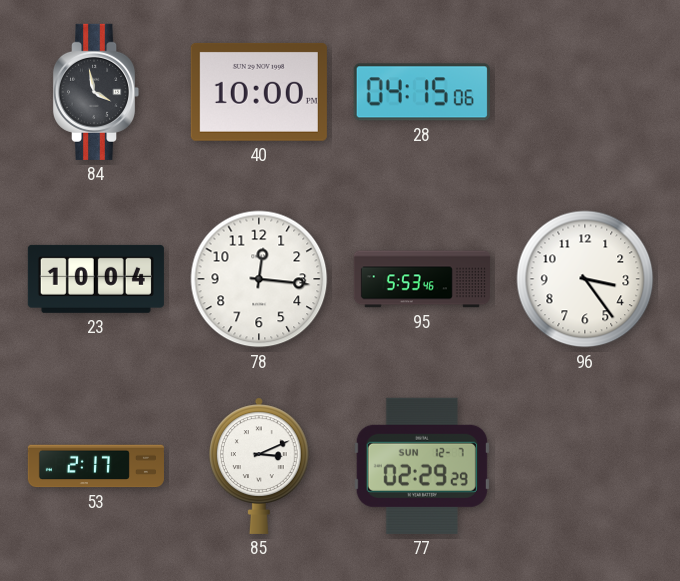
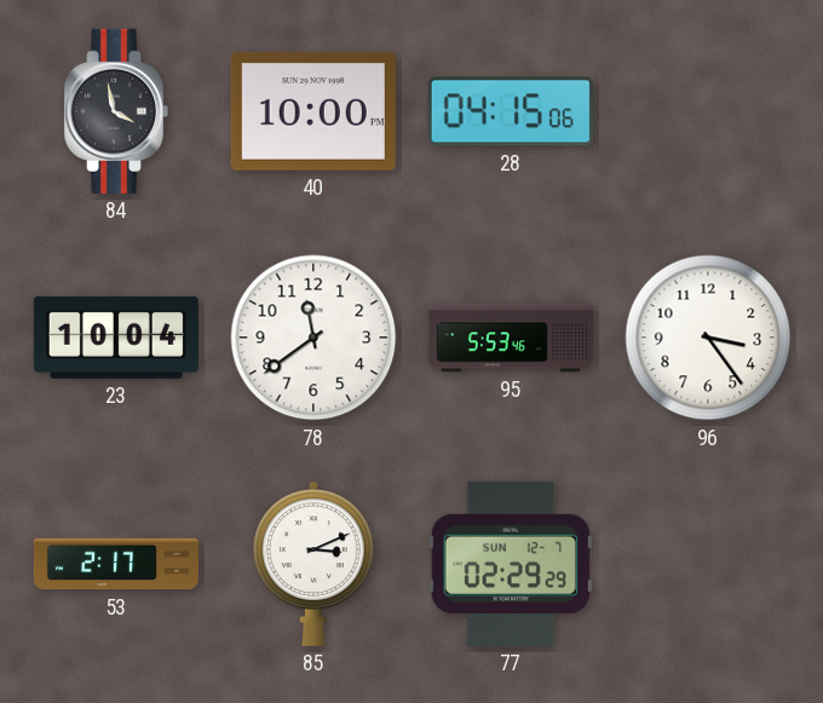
78: 12:16 -> 11:39 (313, 338)
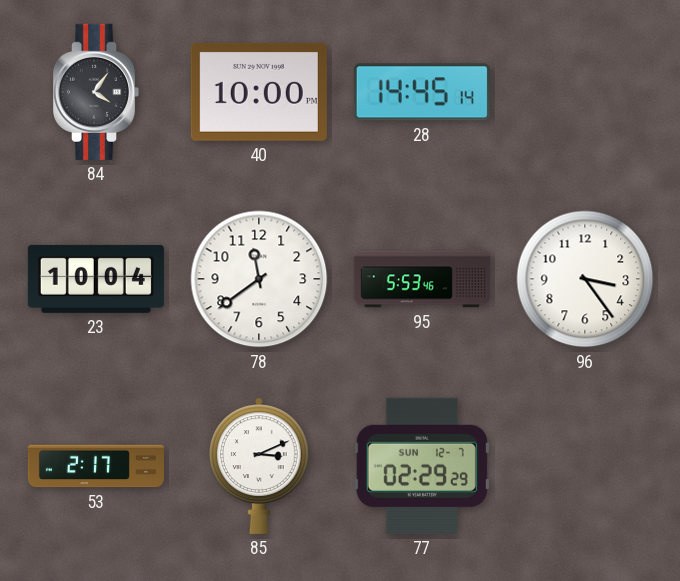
84: 3:58 -> 4:06 (96, 92)
28: 04:15 -> 14:45 (422, 92)
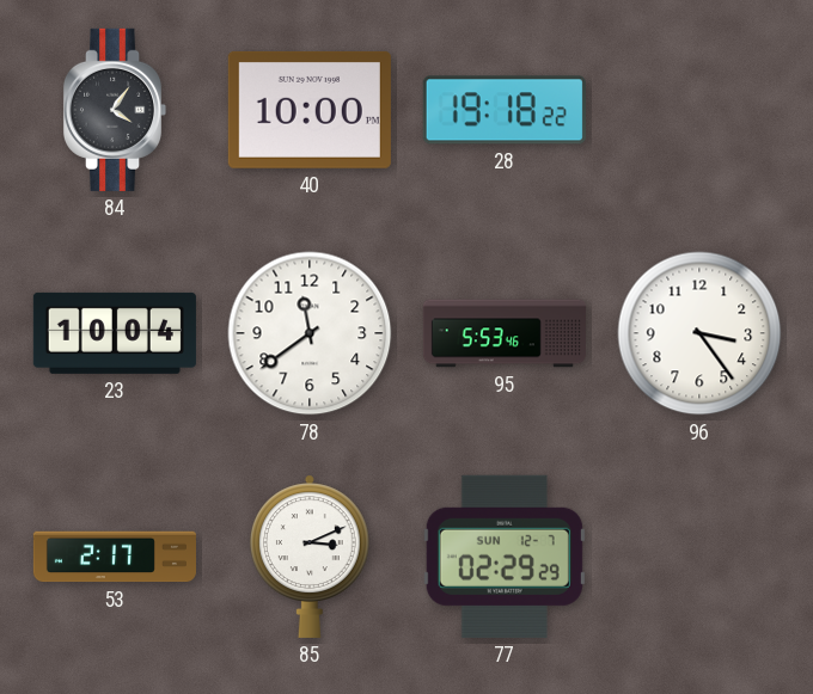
28: 14:45 -> 19:18 (505, 110)
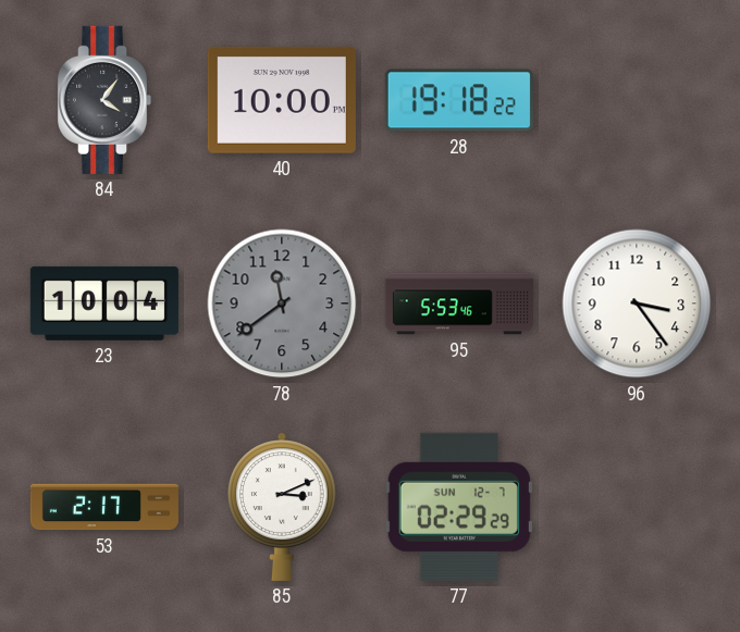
78 dial: white -> grey (282, 303)
